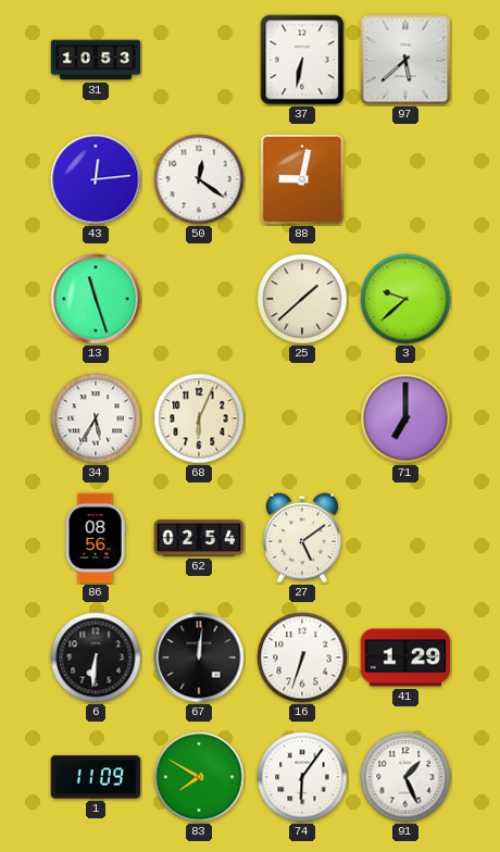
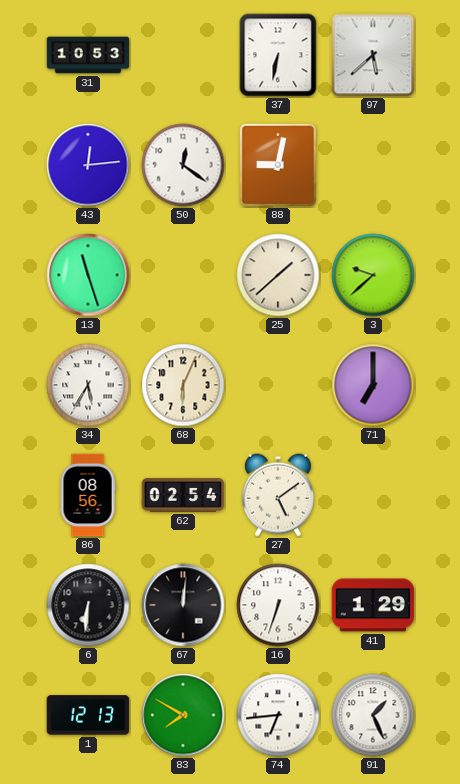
1: 11:09 -> 12:13 (88, 715)
74: 6:06 -> 6:44 (278, 715)
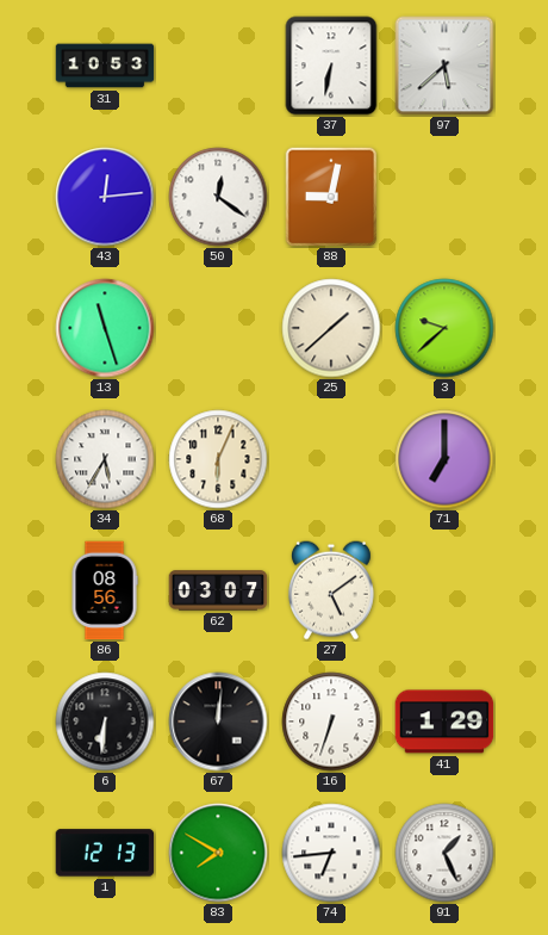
62: 02:54 -> 03:07 (218, 590)
